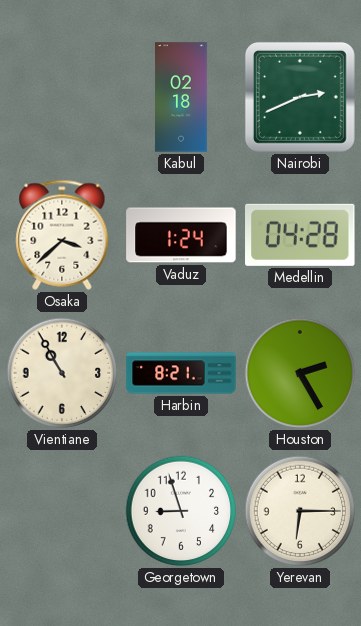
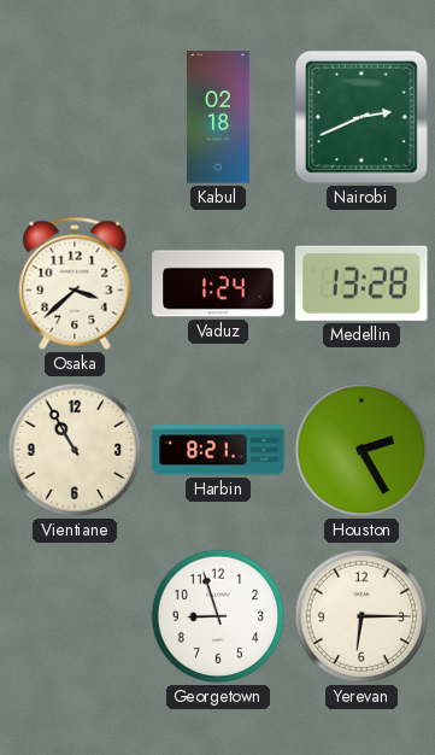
Medellin: 04:28 -> 13:28 (361, 283)
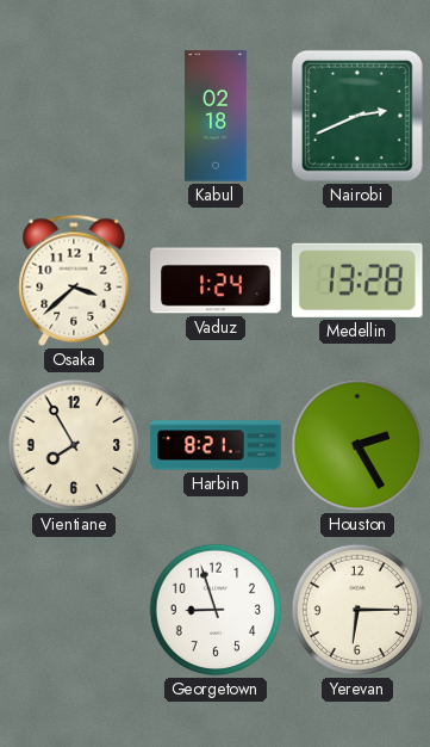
Vientiane: 10:55 -> 7:55 (74, 445)
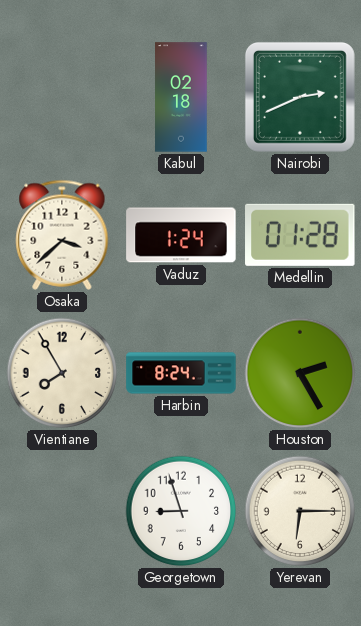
Medellin: 13:28 -> 01:28 (300, 235)
Harbin: 8:21 -> 8:24 (181, 373)
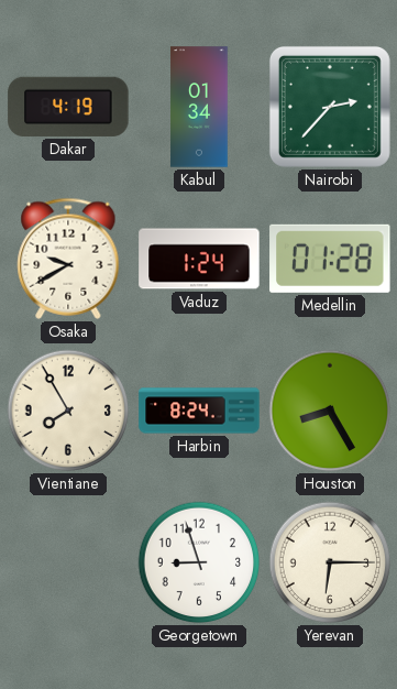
Dakar: none -> 4:19 (68, 107)
Kabul: 02:18 -> 01:34 (199, 107)
Nairobi: 2:41 -> 2:37 (330, 107)
Osaka: 3:38 -> 9:40 (68, 259)
Houston: 2:25 -> 8:25 (330, 411)
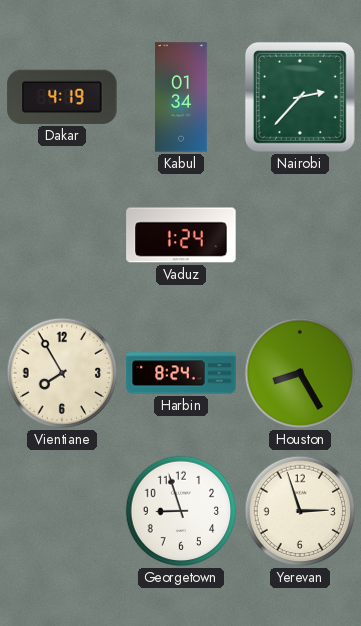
Osaka: 9:40 -> none (68, 259)
Medellin: 01:28 -> none (330, 259)
Yerevan: 6:15 -> 2:57 (300, 511)
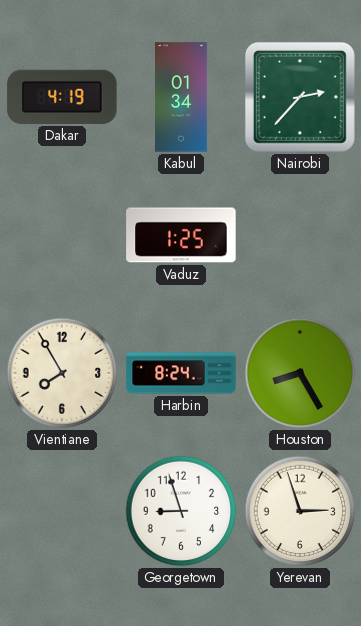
Vaduz: 1:24 -> 1:25 (181, 235)
